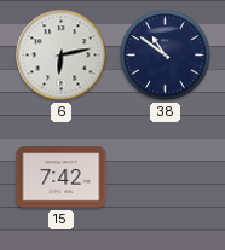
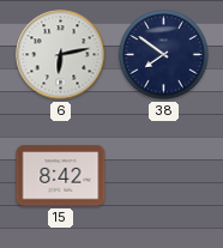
38: 10:51 -> 7:51 (164, 55)
15: 7:42 -> 8:42 (61, 176)
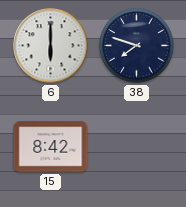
6: 6:13 -> 6:00 (51, 46)
38: 7:51 -> 7:48 (137, 46)
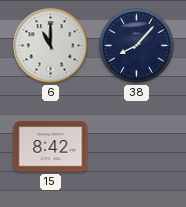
6: 6:00 -> 11:00 (51, 46)
38: 7:48 -> 8:07 (137, 46)
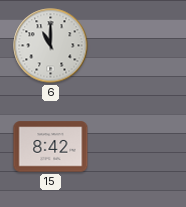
38: 8:07 -> none (137, 46)
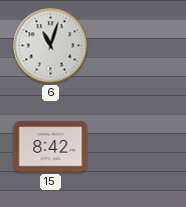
6: 11:00 -> 11:03 (51, 46)
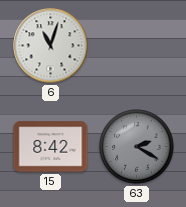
63: none -> 2:20 (137, 147)
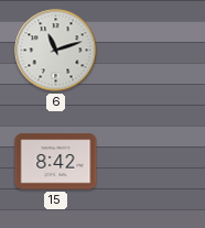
6: 11:03 -> 11:12 (56, 51)
63: 2:20 -> none (137, 147)
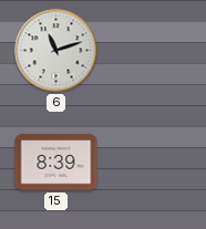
15: 8:42 -> 8:39 (56, 163)
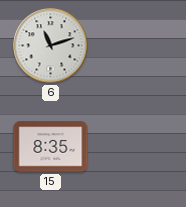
15: 8:39 -> 8:35 (51, 147)
